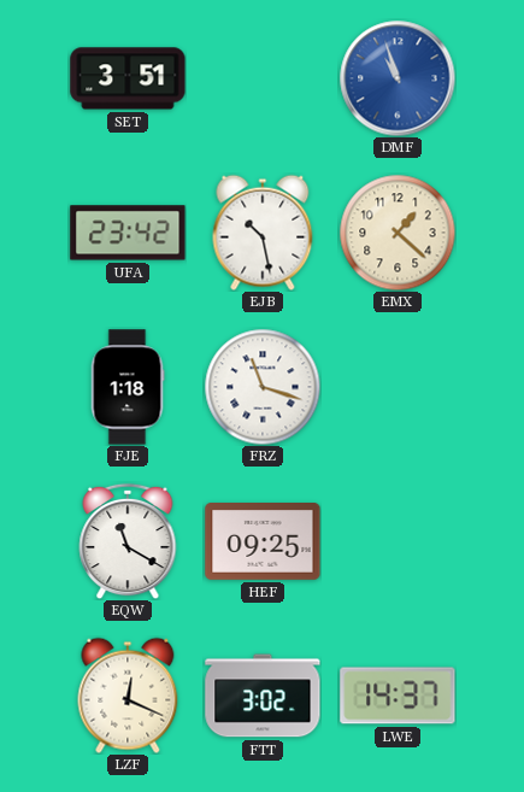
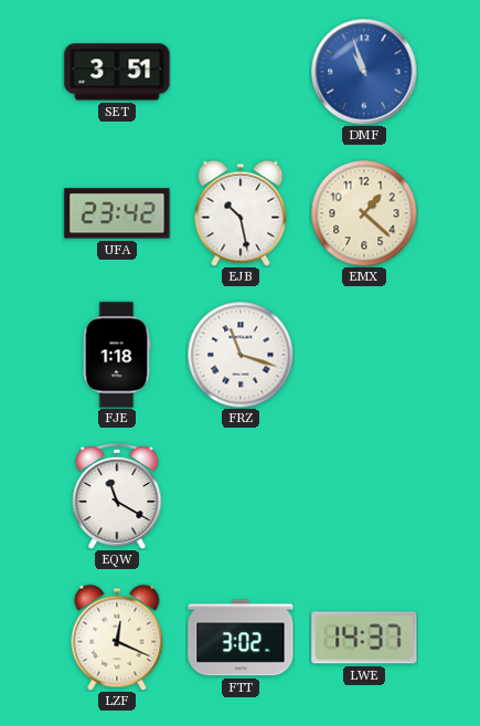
HEF: 09:25 -> none (263, 542)
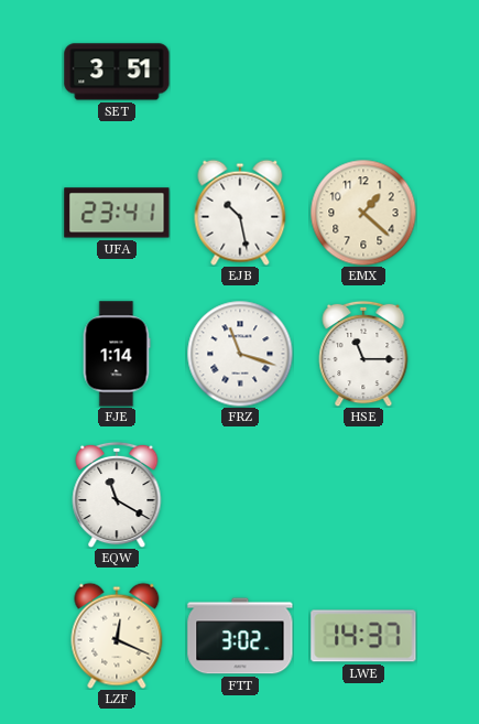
DMF: 10:57 -> none (364, 72)
UFA: 23:42 -> 23:41 (117, 213)
FJE: 1:18 -> 1:14 (117, 354)
HSE: none -> 11:15 (363, 354)
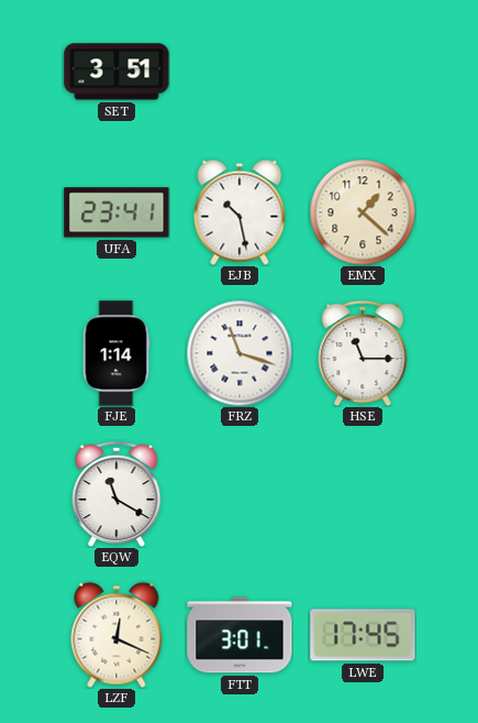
FTT: 3:02 -> 3:01 (240, 635)
LWE: 14:37 -> 17:45 (363, 635)
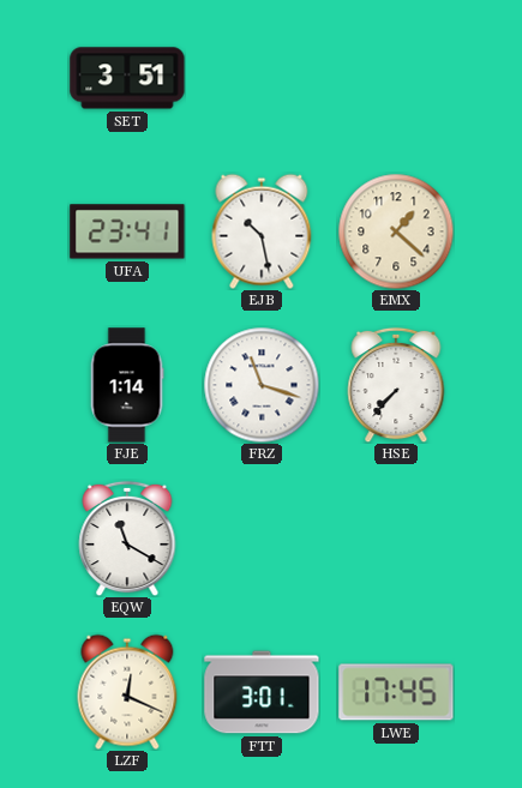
HSE: 11:15 -> 7:37 (396, 385)
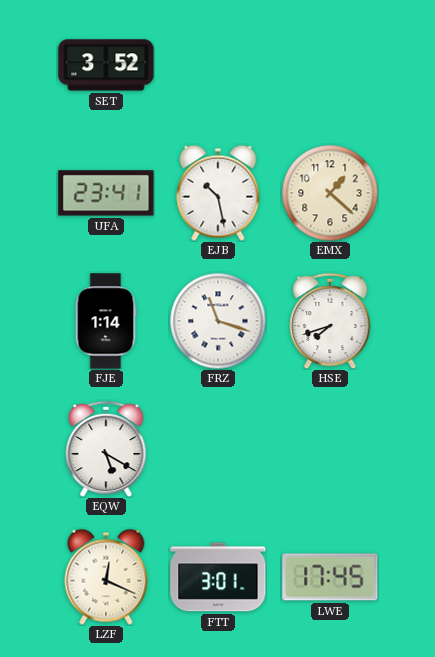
SET: 3:51 -> 3:52 (106, 65)
HSE: 7:37 -> 7:42 (330, 321)
EQW: 11:20 -> 5:20 (106, 449)
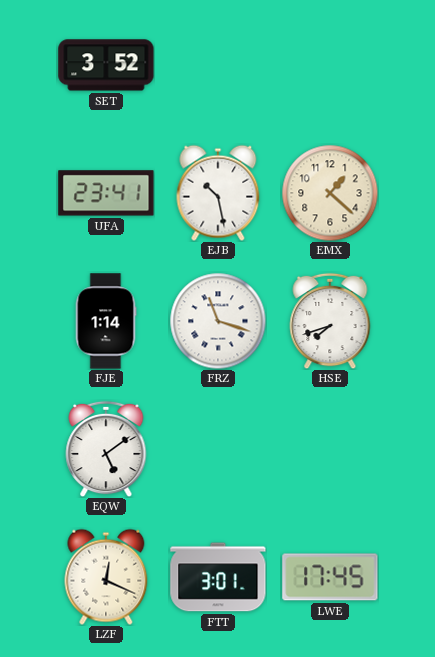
EQW: 5:20 -> 5:09 (106, 449)
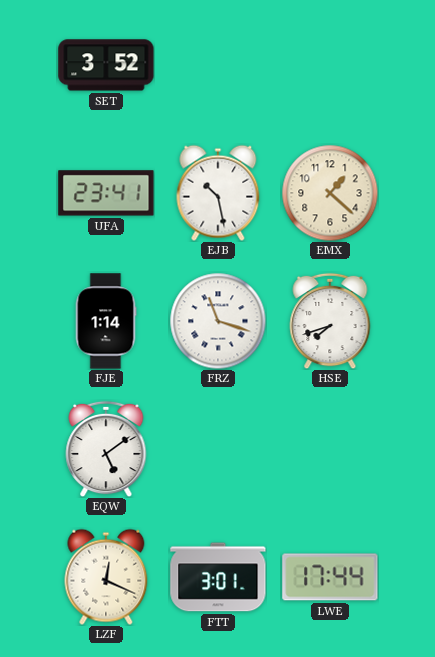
LWE: 17:45 -> 17:44 (330, 577)
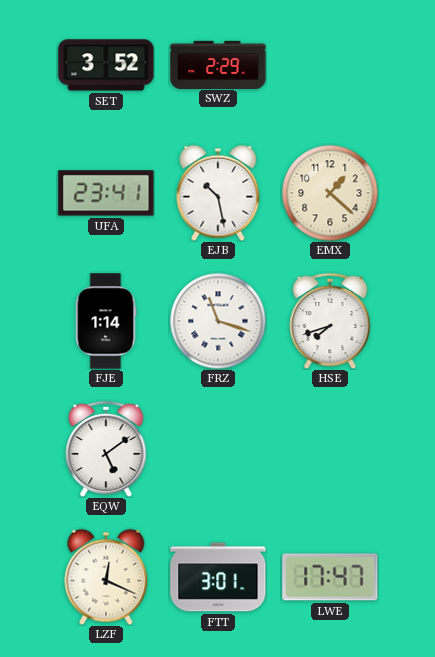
SWZ: none -> 2:29 (218, 64)
LWE: 17:44 -> 17:47 (330, 577)
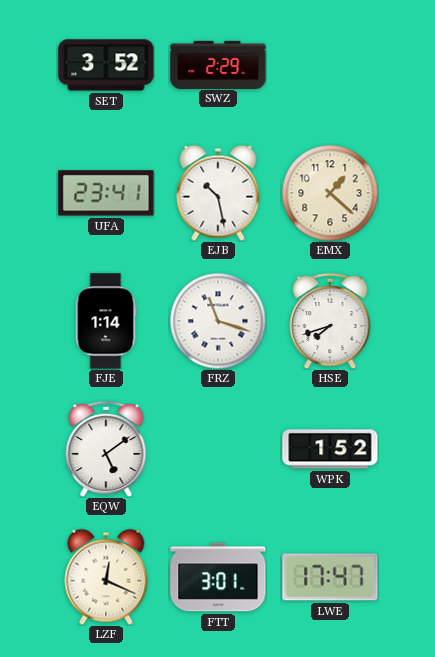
WPK: none -> 1:52 (330, 449)
